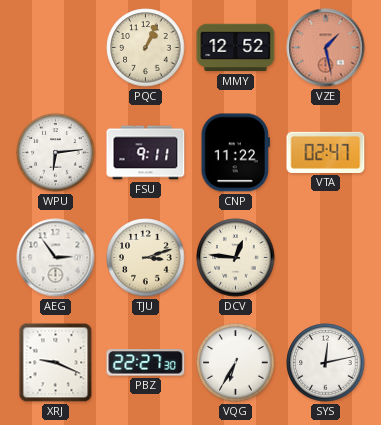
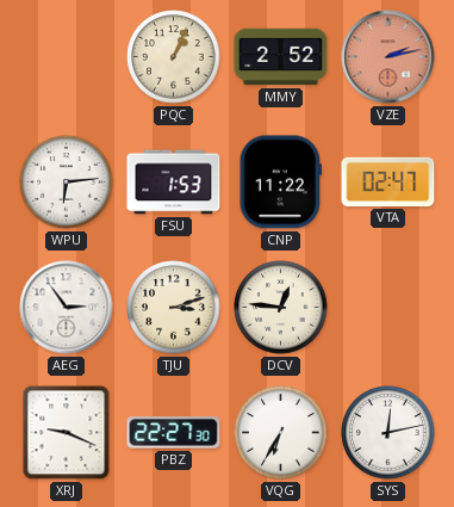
MMY: 12:52 -> 2:52 (281, 57)
VZE: 1:28 -> 2:13 (388, 57)
FSU: 9:11 -> 1:53 (174, 183)
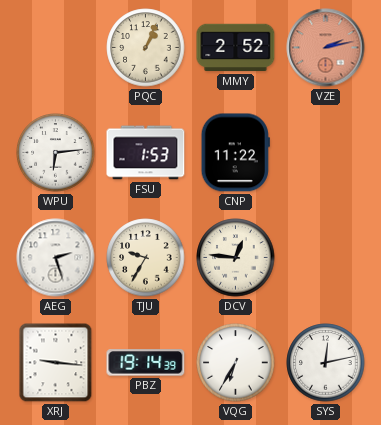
VTA: 02:47 -> none (388, 181)
AEG: 2:54 -> 2:27 (56, 258)
TJU: 3:12 -> 9:35 (146, 258)
XRJ: 9:19 -> 9:16 (56, 363)
PBZ: 22:27 -> 19:14 (146, 363)
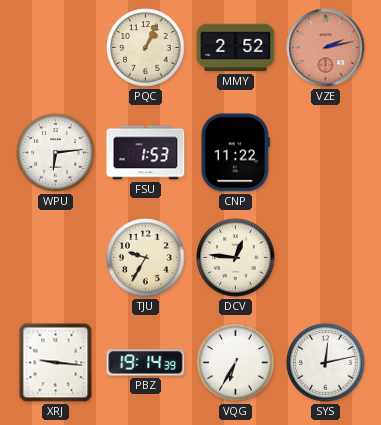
AEG: 2:27 -> none (56, 258)
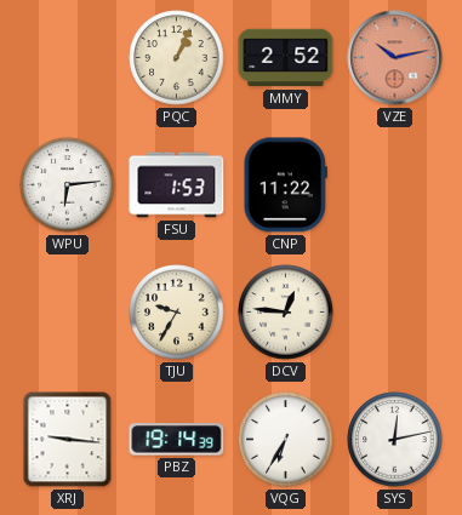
VZE: 2:13 -> 10:13 (395, 58)
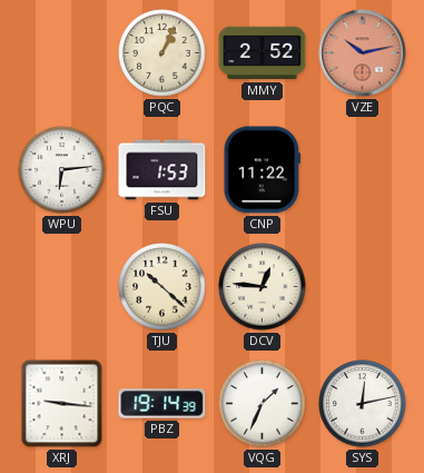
TJU: 9:35 -> 10:22 (162, 287)
VQG: 6:35 -> 1:34 (263, 404)
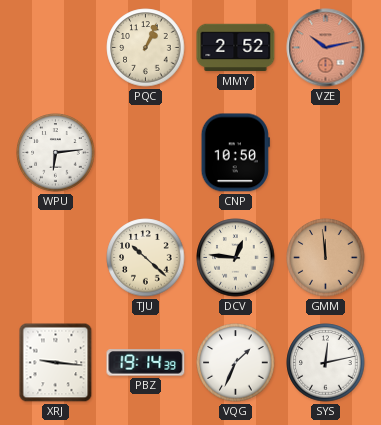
FSU: 1:53 -> none (162, 170)
CNP: 11:22 -> 10:50 (235, 153)
GMM: none -> 11:59 (326, 258)
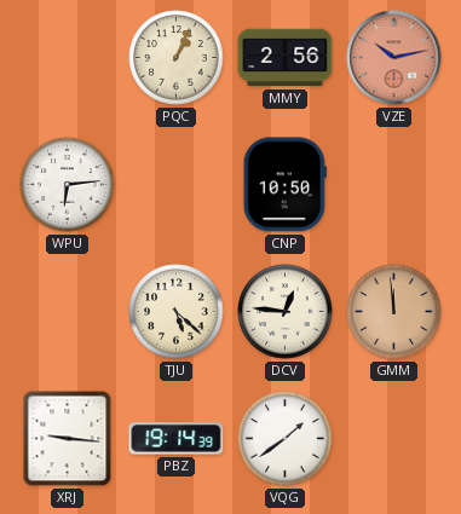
MMY: 2:52 -> 2:56 (286, 58)
TJU: 10:22 -> 5:22 (177, 312)
VQG: 1:34 -> 1:39 (286, 439)
SYS: 12:13 -> none (326, 363)
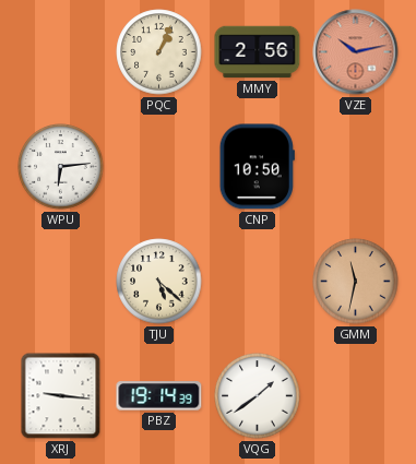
DCV: 12:46 -> none (286, 312)
GMM: 11:59 -> 11:32 (356, 282)
